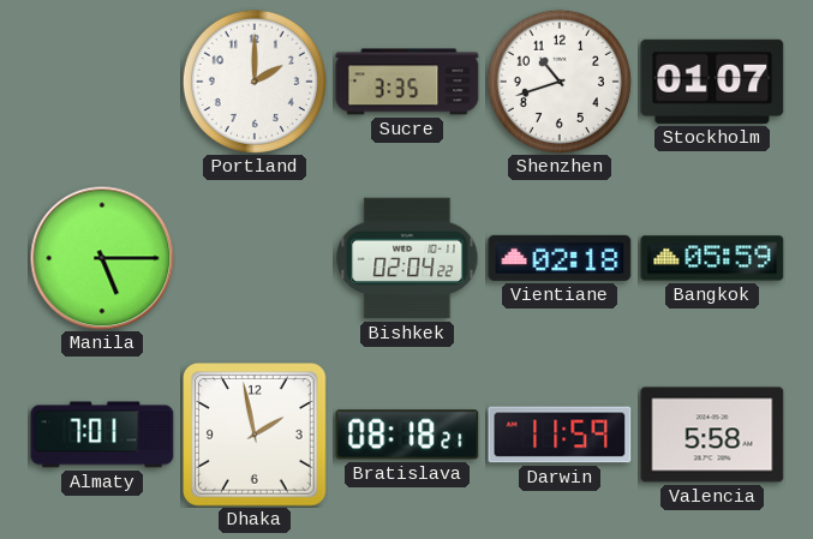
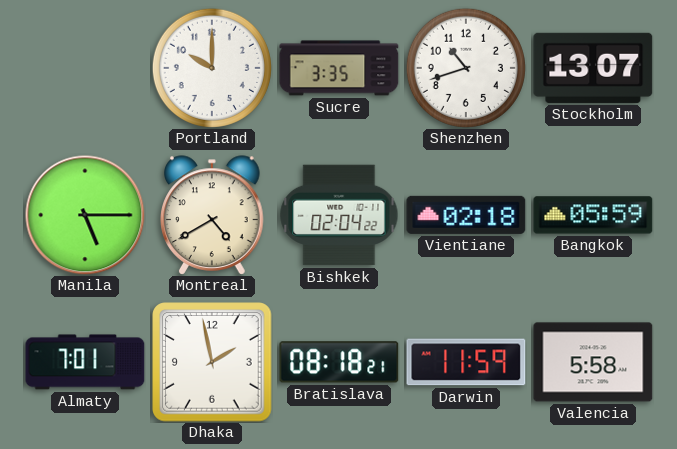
Portland: 2:00 -> 10:00 (212, 68)
Stockholm: 01:07 -> 13:07 (593, 68)
Montreal: none -> 4:40 (213, 215)
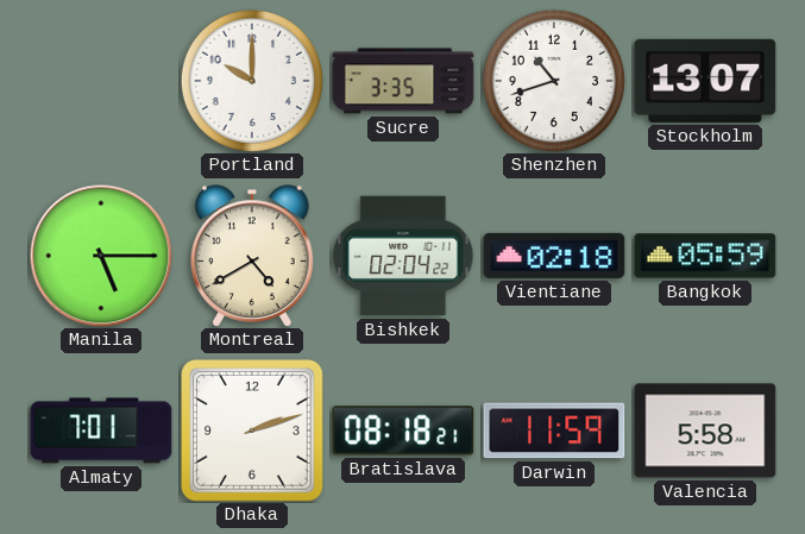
Dhaka: 1:58 -> 2:12 (252, 431)
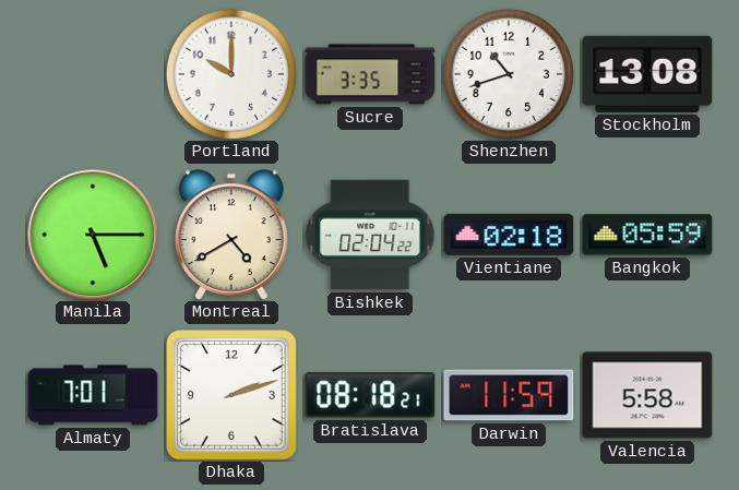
Stockholm: 13:07 -> 13:08 (647, 74)
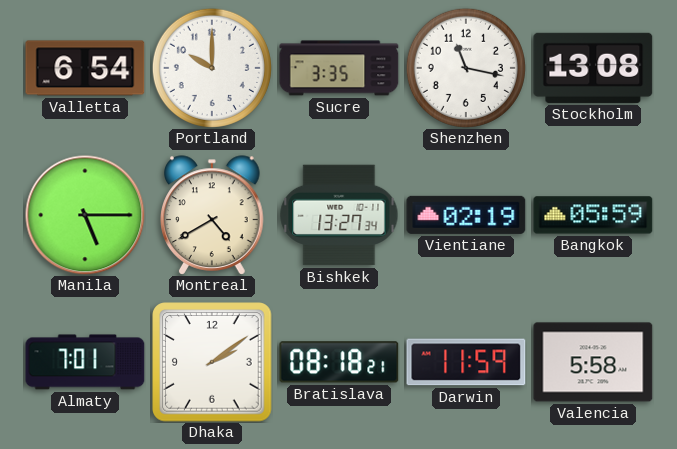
Valletta: none -> 6:54 (85, 68)
Shenzhen: 10:42 -> 11:17 (466, 68)
Bishkek: 02:04 -> 13:27 (339, 215)
Vientiane: 02:18 -> 02:19 (466, 215)
Dhaka: 2:12 -> 2:09 (212, 362)
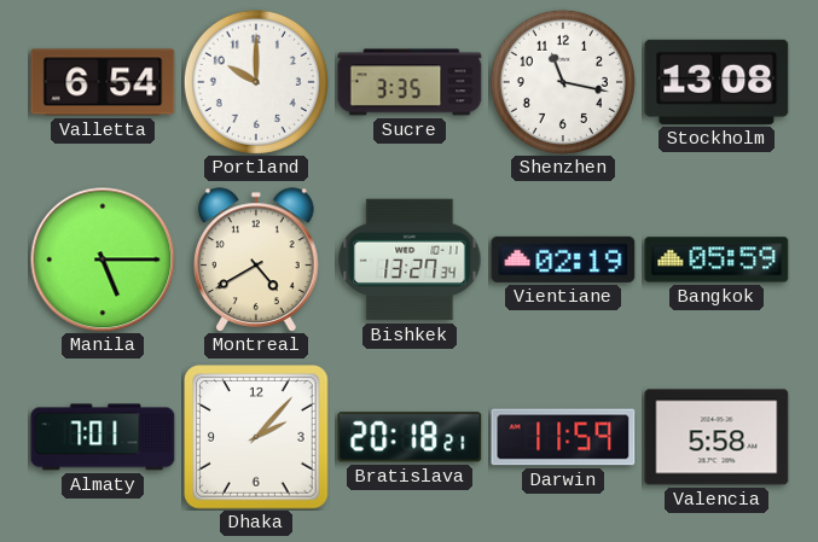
Dhaka: 2:09 -> 2:07 (256, 437)
Bratislava: 08:18 -> 20:18 (410, 437)
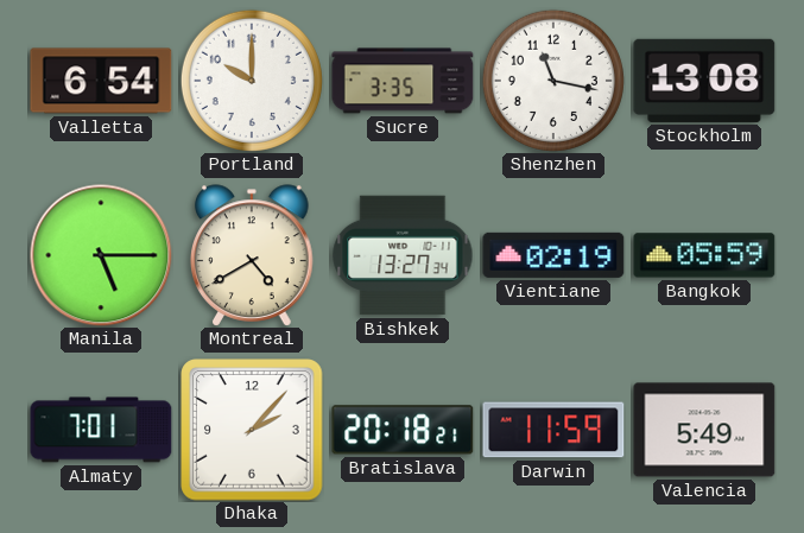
Valencia: 5:58 -> 5:49 (704, 430)
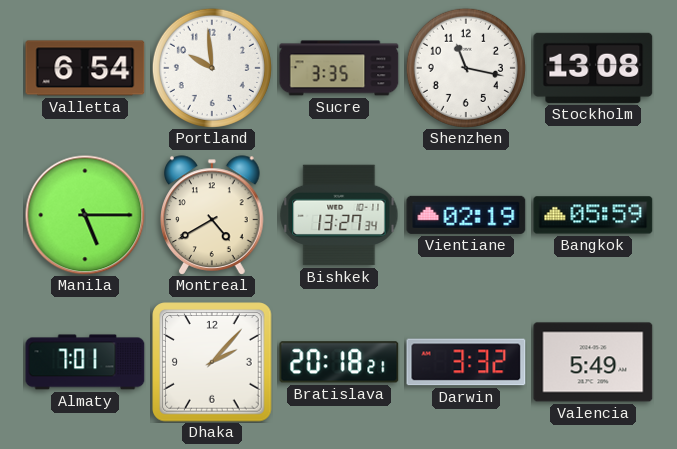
Portland: 10:00 -> 9:59 (212, 68)
Darwin: 11:59 -> 3:32 (466, 362)
